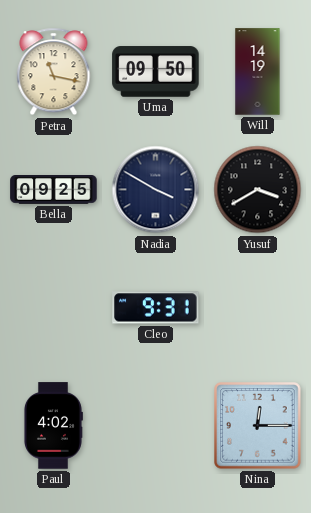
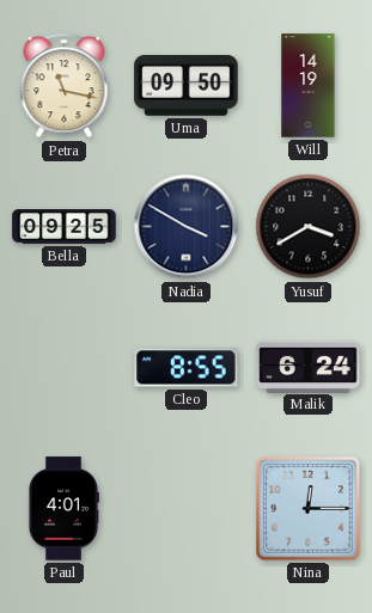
Cleo: 9:31 -> 8:55 (187, 368)
Malik: none -> 6:24 (309, 367)
Paul: 4:02 -> 4:01 (63, 509)
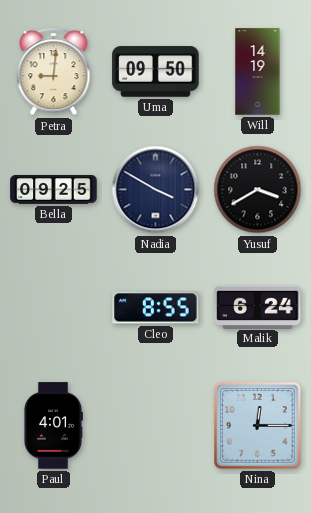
Petra: 11:17 -> 9:01 (54, 72)
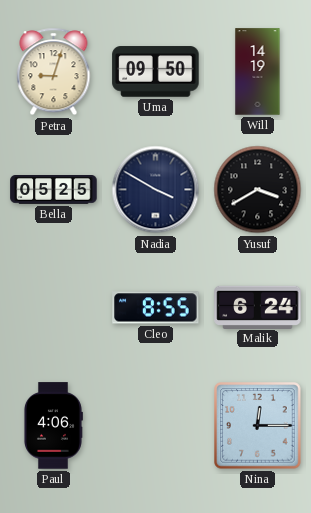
Petra: 9:01 -> 9:03 (54, 72)
Bella: 09:25 -> 05:25 (54, 190)
Paul: 4:01 -> 4:06 (53, 426)
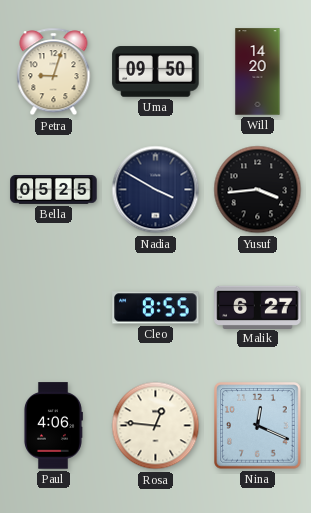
Will: 14:19 -> 14:20 (258, 72)
Yusuf: 3:40 -> 3:44 (258, 190)
Malik: 6:24 -> 6:27 (258, 307)
Rosa: none -> 12:46 (156, 426)
Nina: 12:15 -> 12:19 (258, 426)
